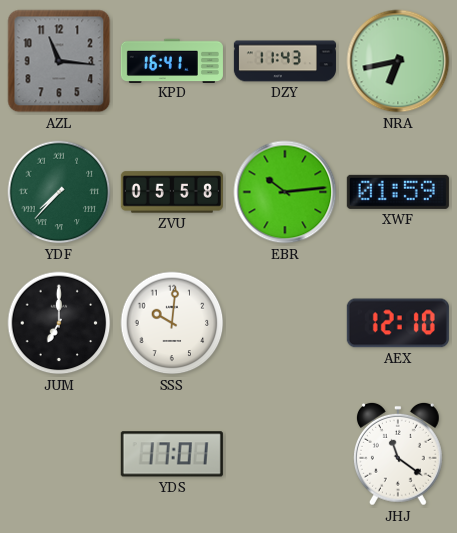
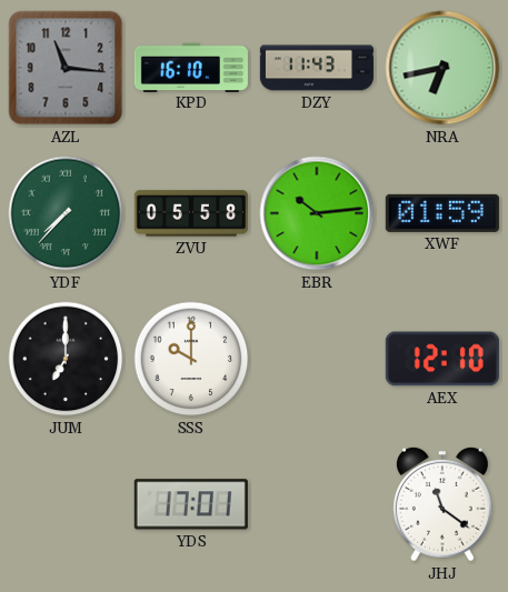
KPD: 16:41 -> 16:10 (191, 67)
SSS: 10:01 -> 10:00 (191, 359)
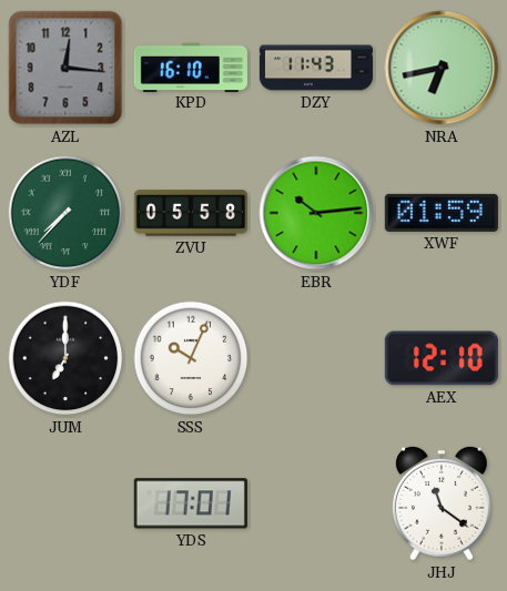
AZL: 11:16 -> 12:16 (65, 68)
SSS: 10:00 -> 10:04 (191, 358)
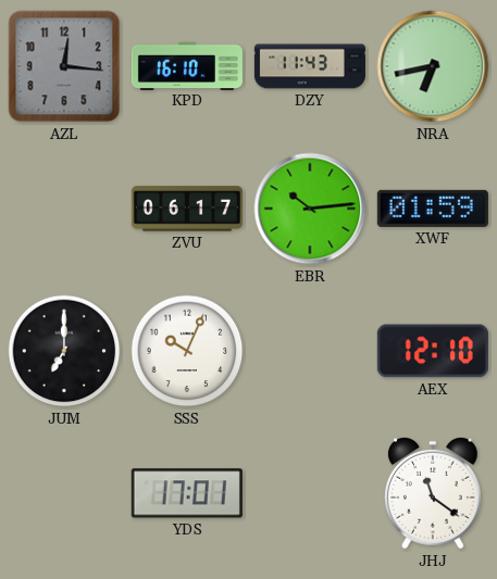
YDF: 7:37 -> none (65, 213)
ZVU: 05:58 -> 06:17 (187, 209)
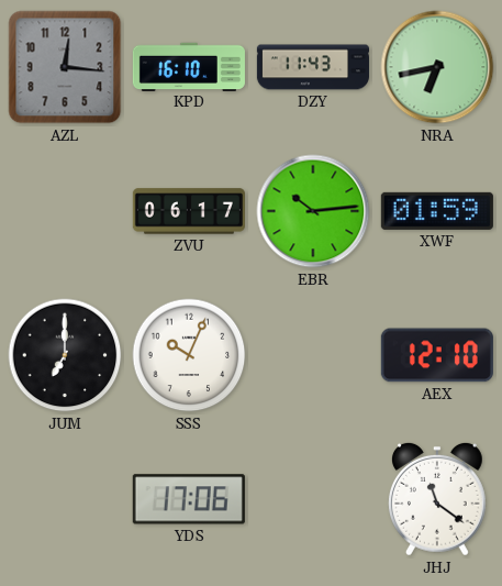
YDS: 17:01 -> 17:06 (189, 499)
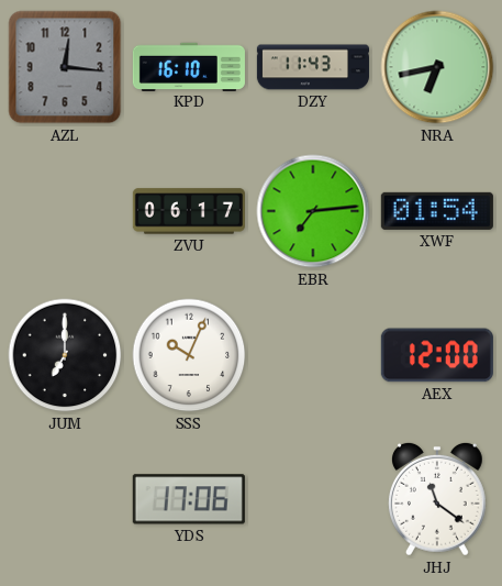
EBR: 10:14 -> 7:14 (313, 211)
XWF: 01:59 -> 01:54 (437, 211)
AEX: 12:10 -> 12:00 (437, 355)
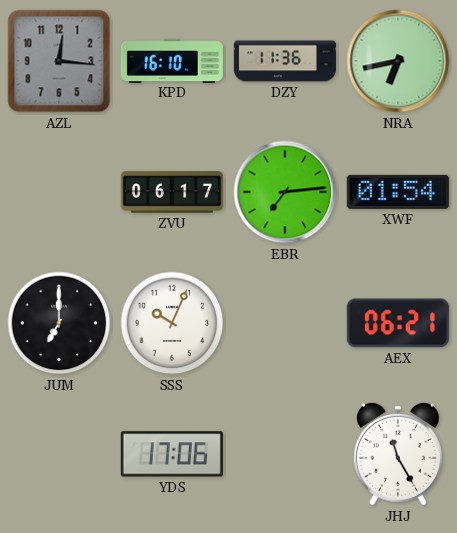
DZY: 11:43 -> 11:36 (285, 61)
AEX: 12:00 -> 06:21 (398, 323)
JHJ: 11:21 -> 11:25 (398, 454)
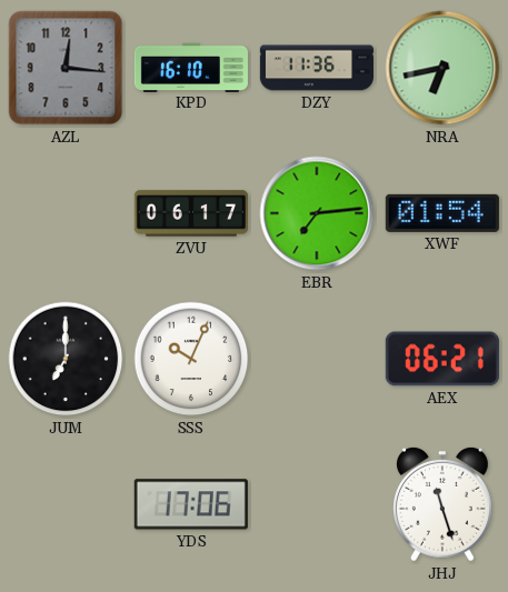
JHJ: 11:25 -> 11:27 (442, 504)
